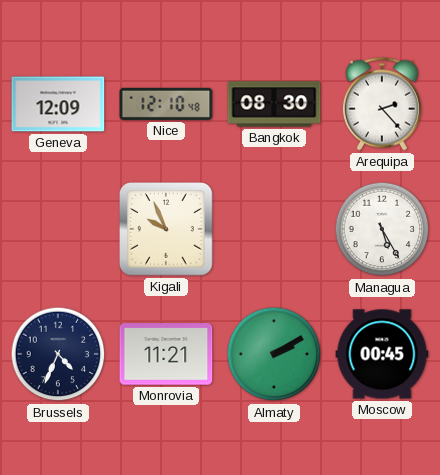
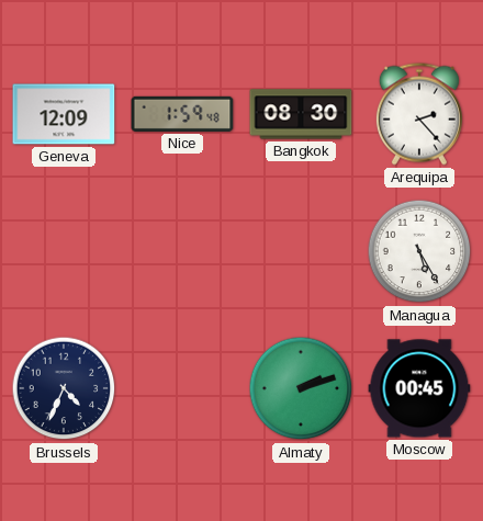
Nice: 12:10 -> 1:59 (182, 114)
Kigali: 9:56 -> none (166, 229)
Monrovia: 11:21 -> none (166, 354)
Almaty: 2:10 -> 2:12 (301, 388)
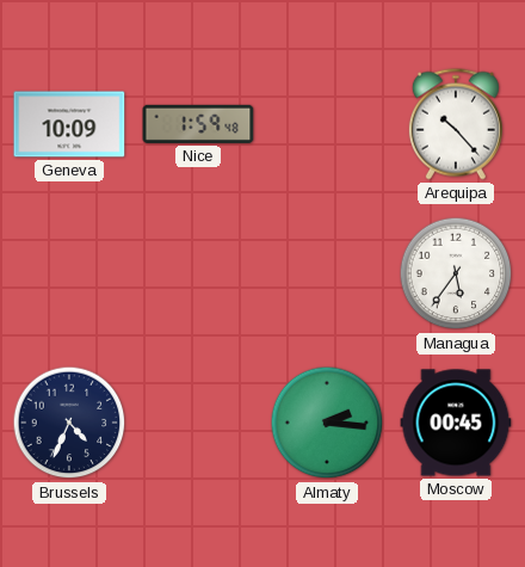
Geneva: 12:09 -> 10:09 (69, 124)
Bangkok: 08:30 -> none (301, 114)
Arequipa: 2:23 -> 10:23 (456, 124)
Managua: 5:25 -> 5:36 (456, 273)
Almaty: 2:12 -> 2:16 (327, 423)
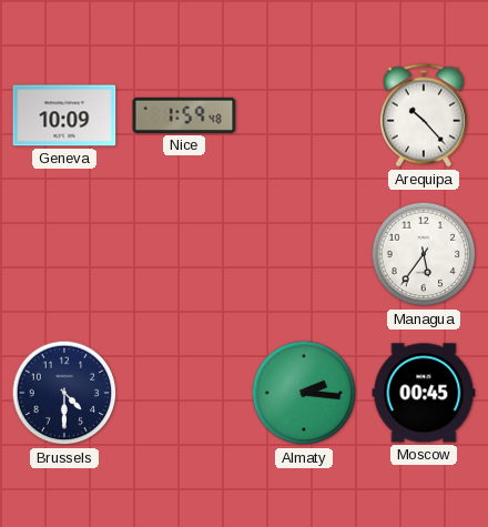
Brussels: 4:34 -> 4:30 (64, 393)
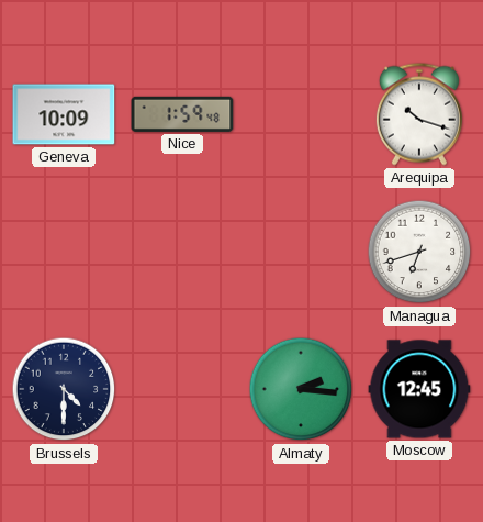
Arequipa: 10:23 -> 10:18 (419, 114)
Managua: 5:36 -> 6:42 (419, 252)
Moscow: 00:45 -> 12:45 (419, 389)
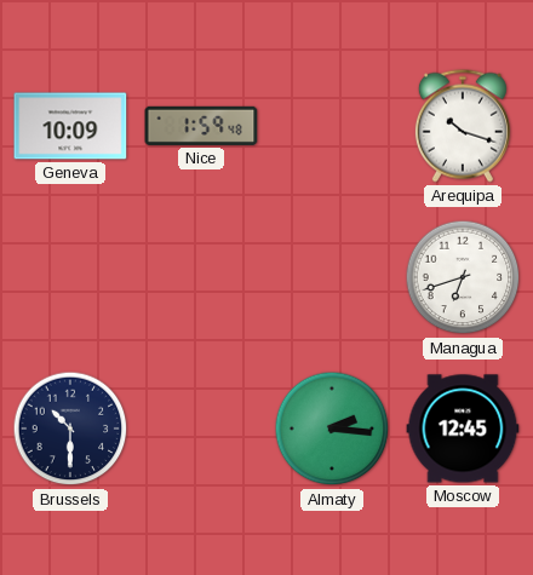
Brussels: 4:30 -> 10:30 (70, 429)
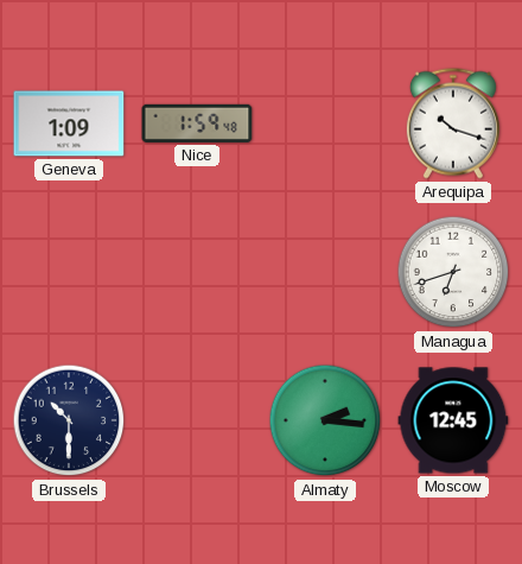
Geneva: 10:09 -> 1:09 (69, 123)
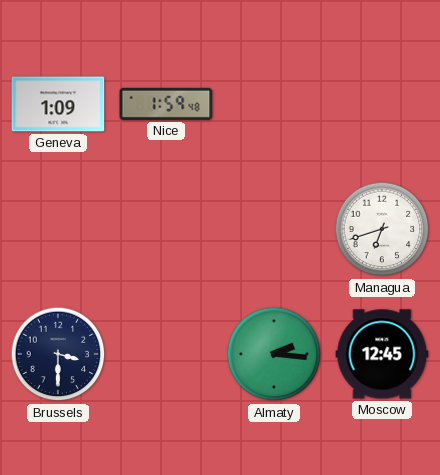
Arequipa: 10:18 -> none (453, 123)
Brussels: 10:30 -> 3:30 (58, 354)
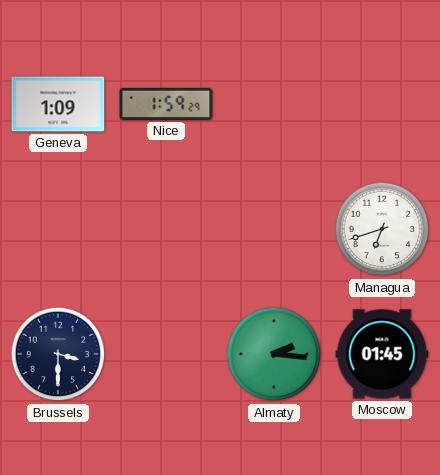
Nice: 1:59:48 -> 1:59:29 (166, 104)
Moscow: 12:45 -> 01:45 (382, 354)
